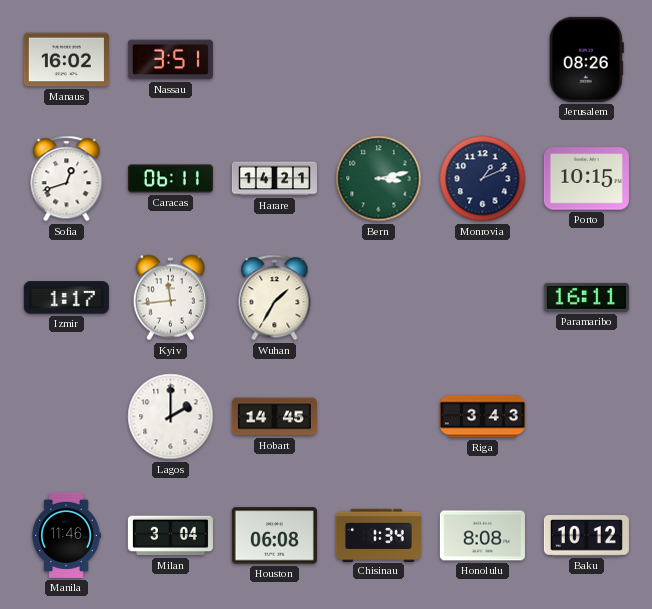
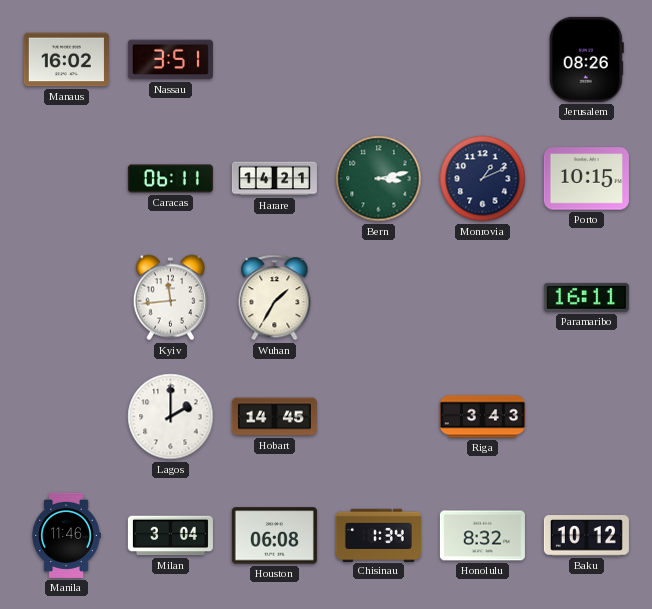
Sofia: 12:42 -> none (67, 179)
Izmir: 1:17 -> none (66, 298)
Honolulu: 8:08 -> 8:32 (482, 536)
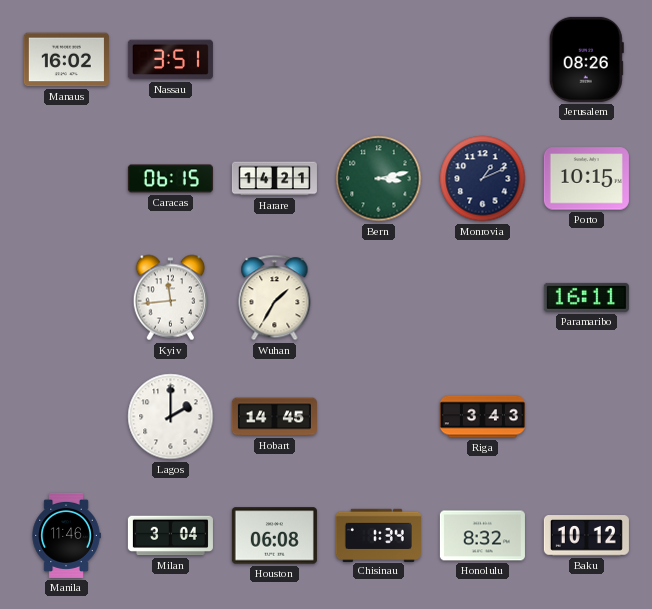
Caracas: 06:11 -> 06:15 (170, 179)
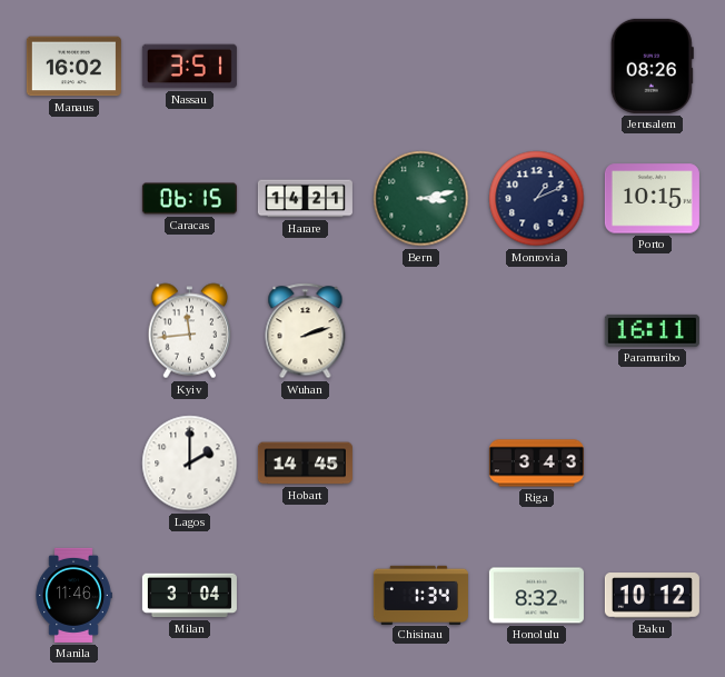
Wuhan: 1:35 -> 2:12 (306, 331)
Houston: 06:08 -> none (274, 536)
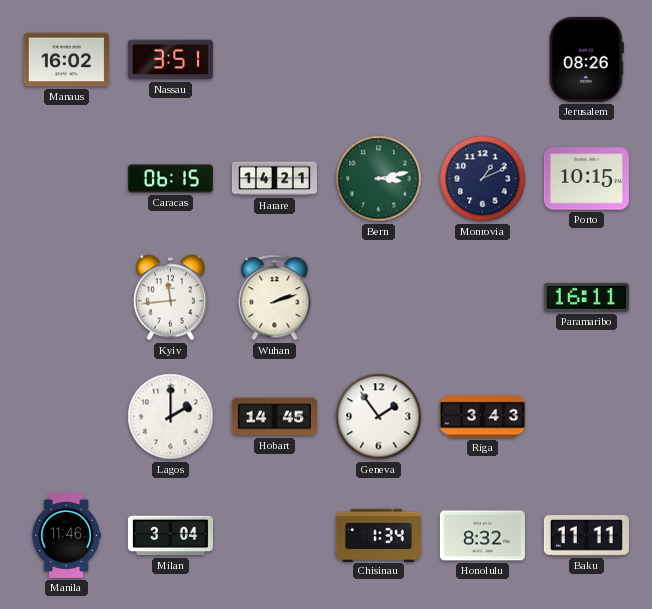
Geneva: none -> 1:54 (379, 417)
Baku: 10:12 -> 11:11 (586, 536)
